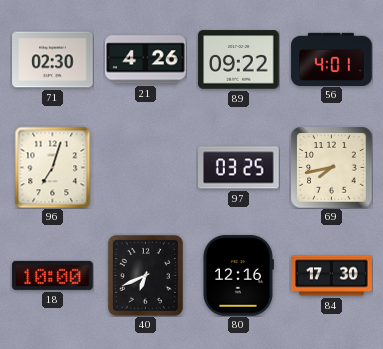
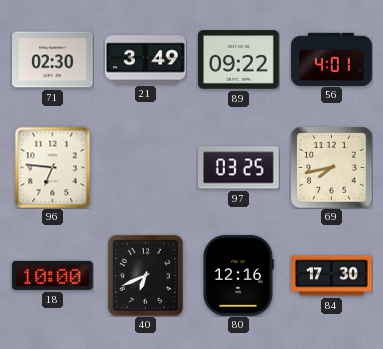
21: 4:26 -> 3:49 (146, 60)
96: 7:03 -> 6:46 (53, 167)
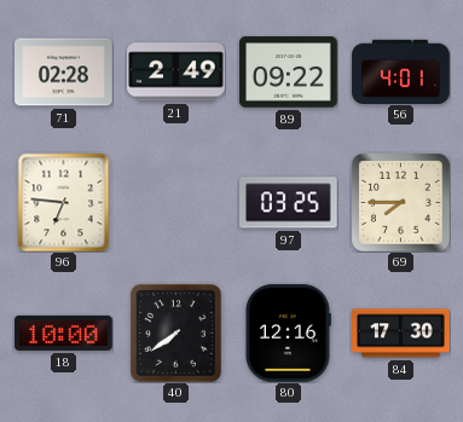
71: 02:30 -> 02:28 (64, 73)
21: 3:49 -> 2:49 (176, 73)
69: 7:43 -> 7:45 (400, 202)
40: 6:41 -> 7:39 (175, 333)
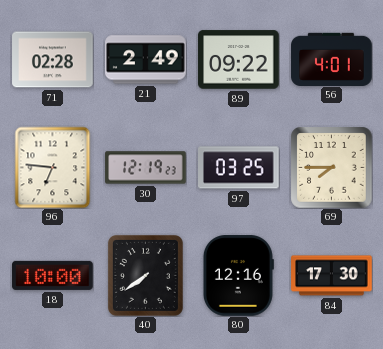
30: none -> 12:19 (146, 168)
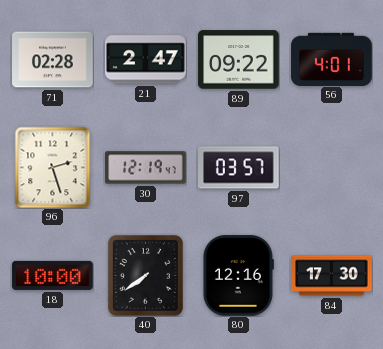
21: 2:49 -> 2:47 (146, 60)
96: 6:46 -> 2:27 (53, 167)
30: 12:19:23 -> 12:19:47 (146, 168)
97: 03:25 -> 03:57 (239, 168)
69: 7:45 -> none (331, 167)
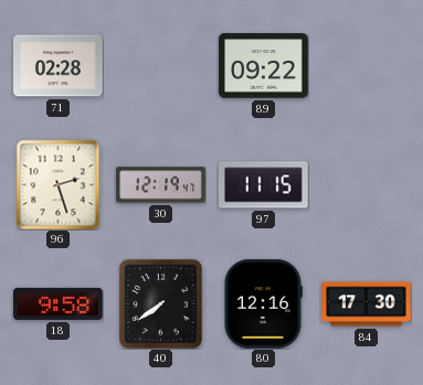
21: 2:47 -> none (146, 60)
56: 4:01 -> none (332, 59)
97: 03:57 -> 11:15 (264, 185)
18: 10:00 -> 9:58 (59, 303)
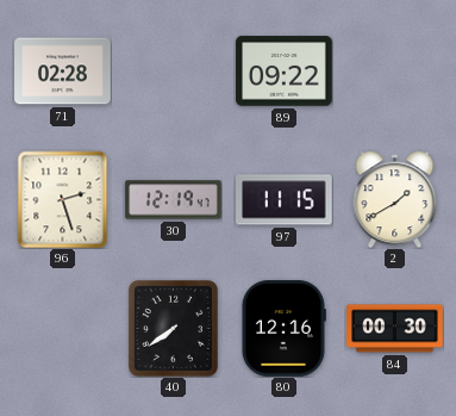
2: none -> 1:40 (395, 199)
18: 9:58 -> none (59, 303)
84: 17:30 -> 00:30 (395, 329)
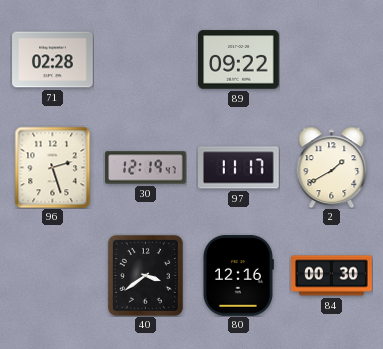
97: 11:15 -> 11:17 (239, 168)
40: 7:39 -> 3:39 (145, 275)
